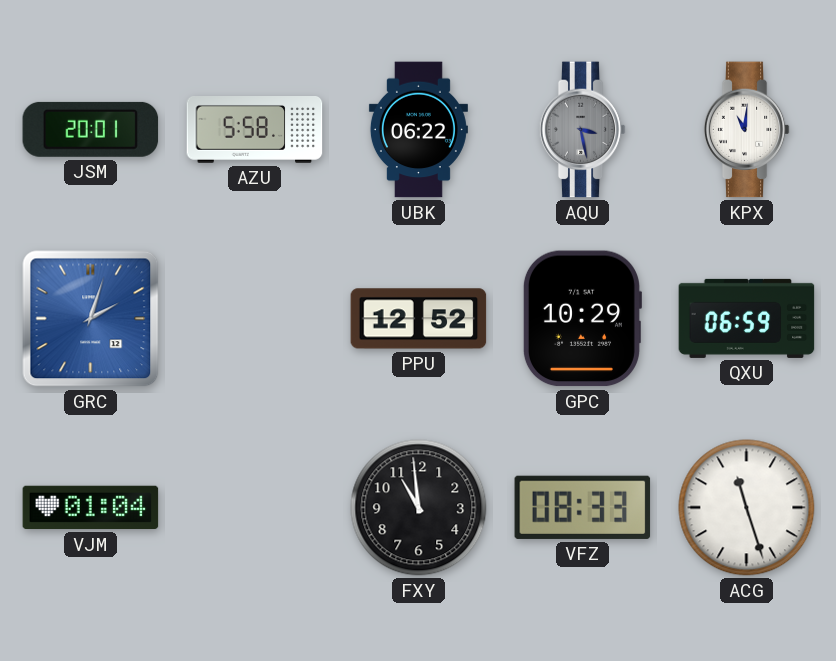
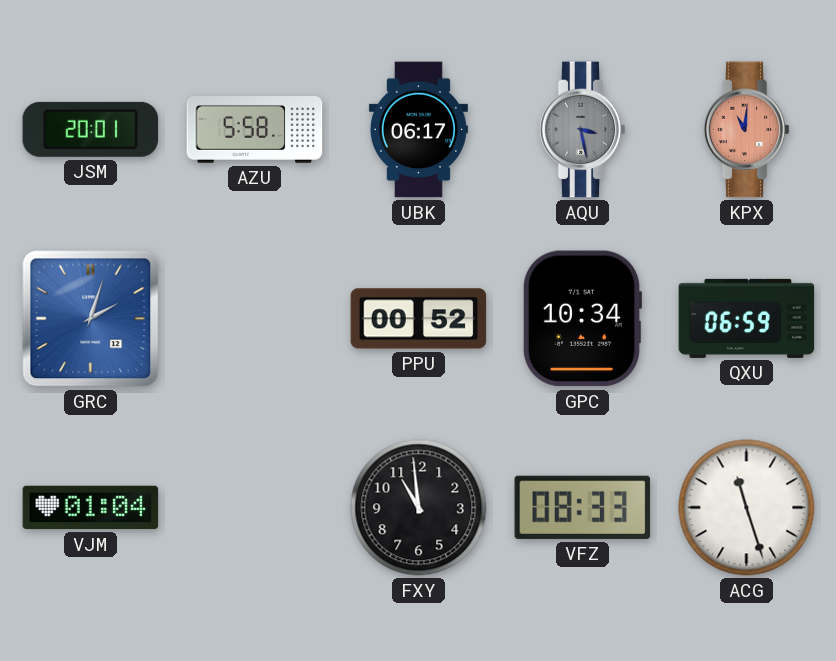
UBK: 06:22 -> 06:17 (418, 130)
KPX dial: white -> salmon (746, 130)
PPU: 12:52 -> 00:52 (419, 319)
GPC: 10:29 -> 10:34 (582, 319)
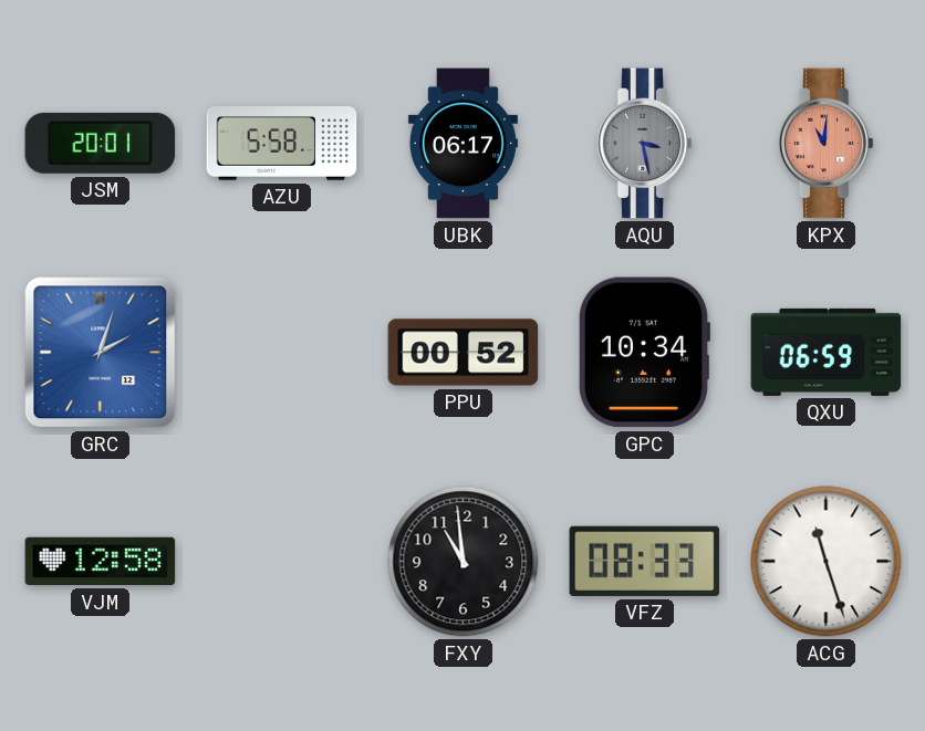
VJM: 01:04 -> 12:58 (101, 562)
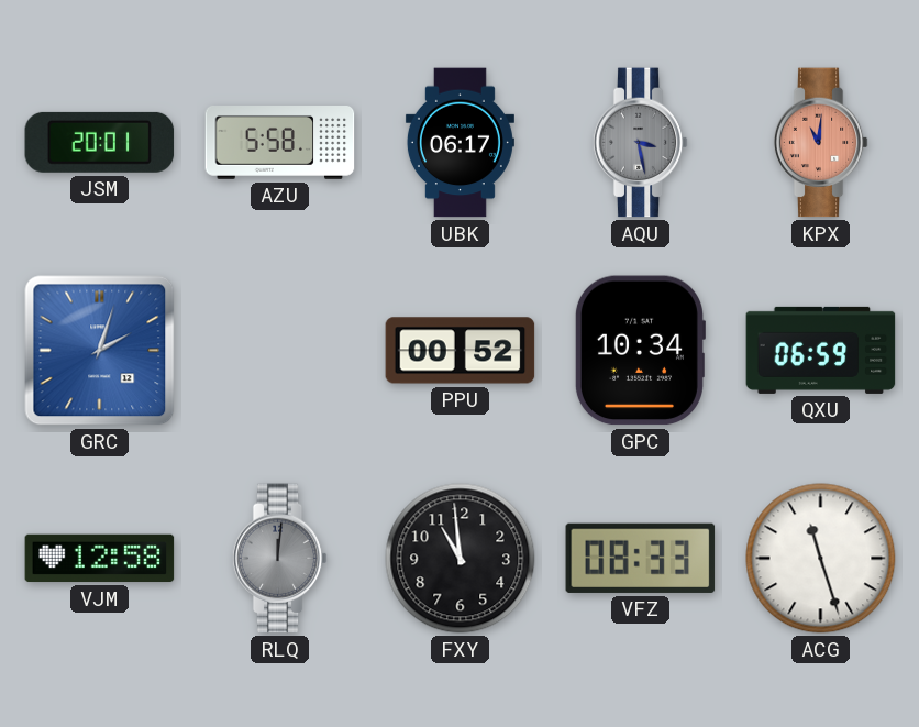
RLQ: none -> 12:01 (279, 559)
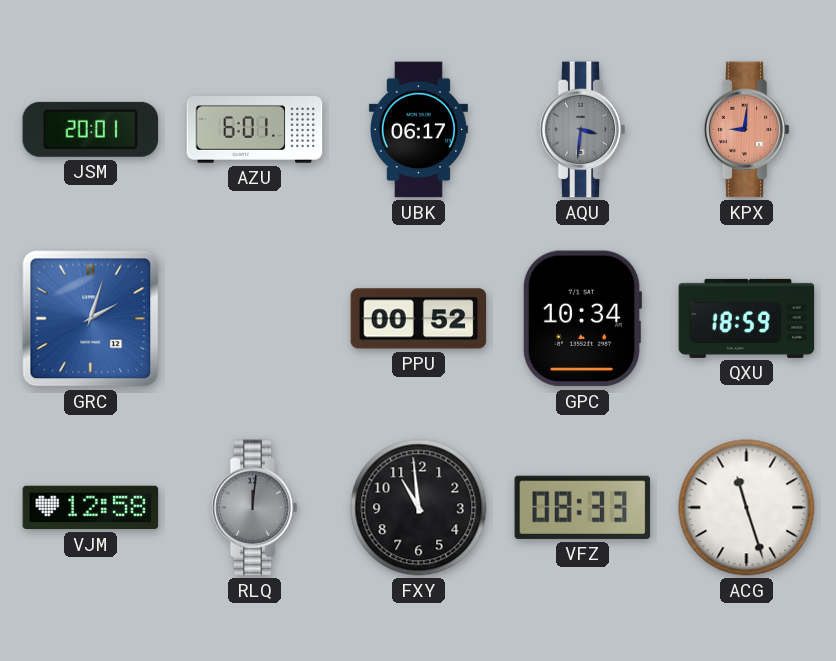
AZU: 5:58 -> 6:01 (255, 130)
AQU: 3:28 -> 3:31 (582, 130)
KPX: 11:01 -> 9:01 (746, 130)
QXU: 06:59 -> 18:59 (747, 318)
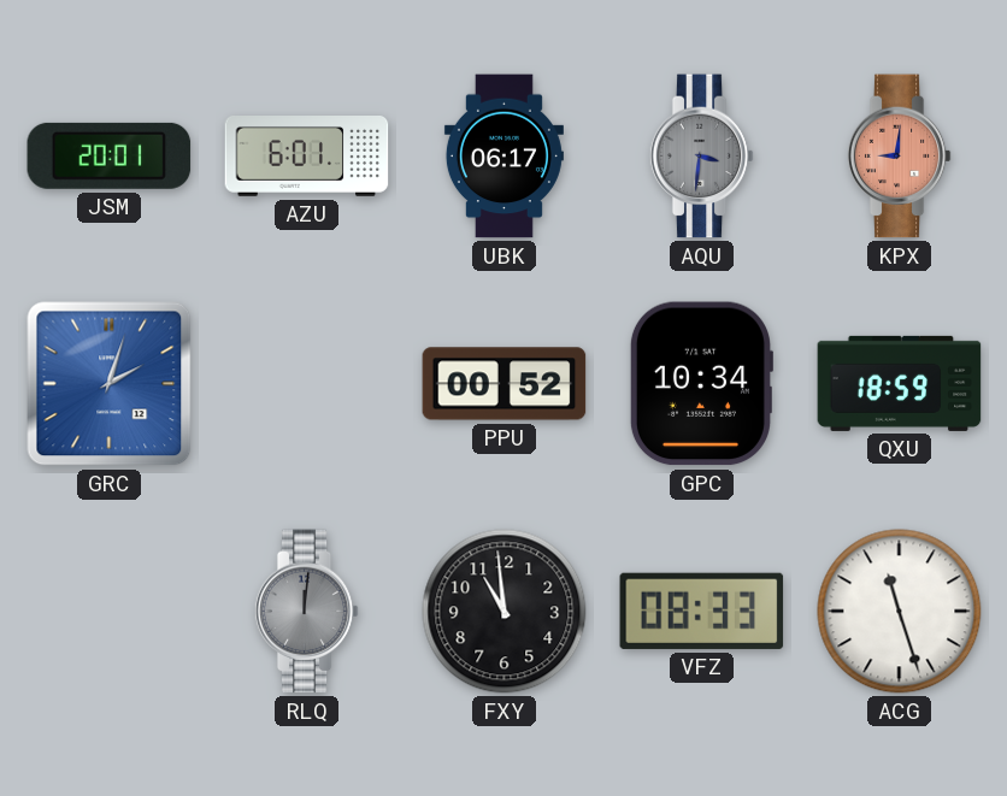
VJM: 12:58 -> none (91, 508)
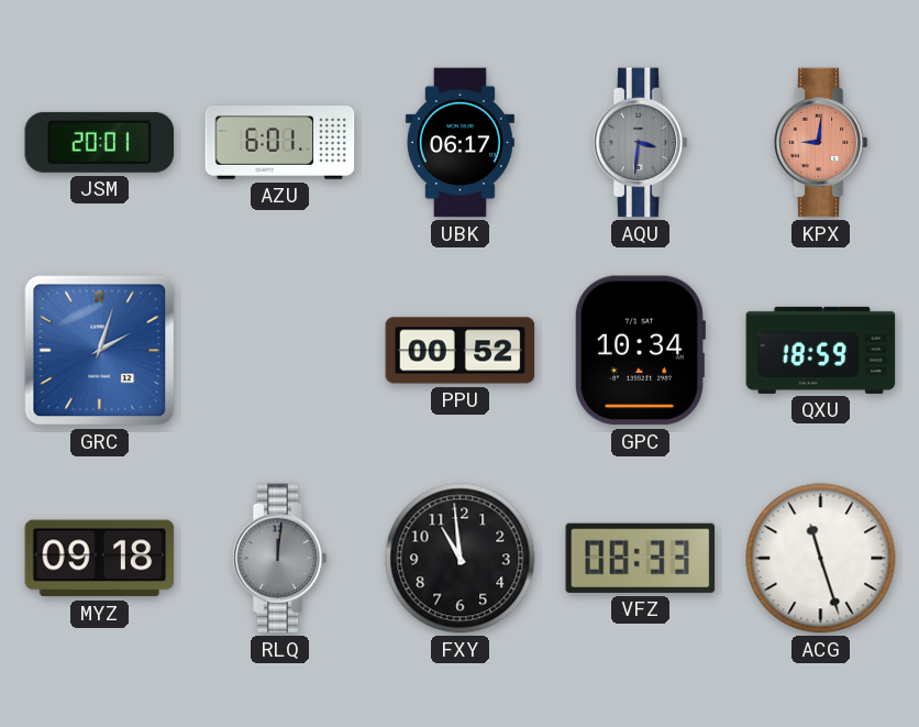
MYZ: none -> 09:18 (100, 559)
